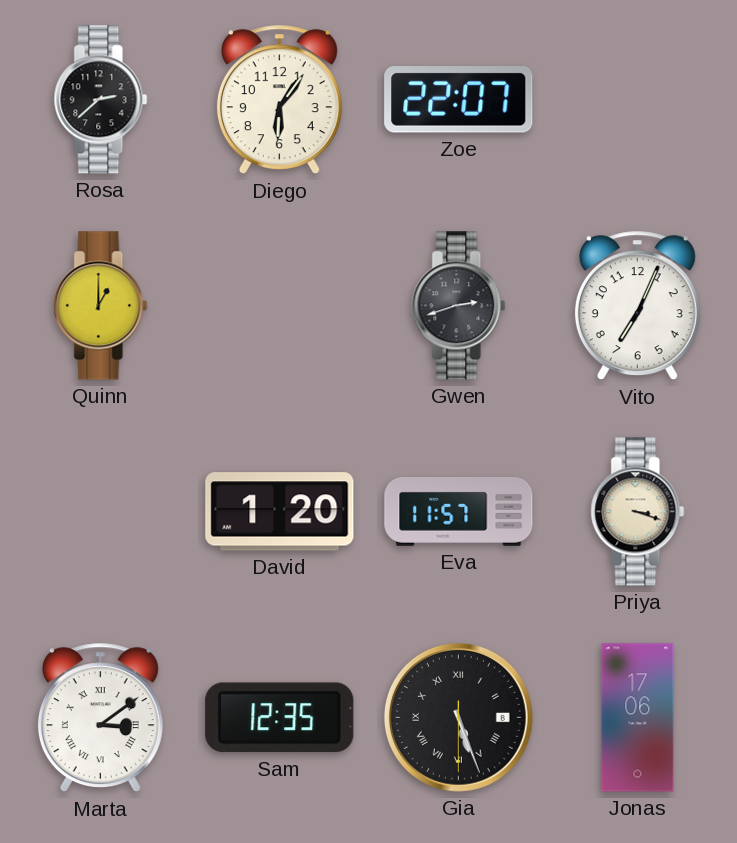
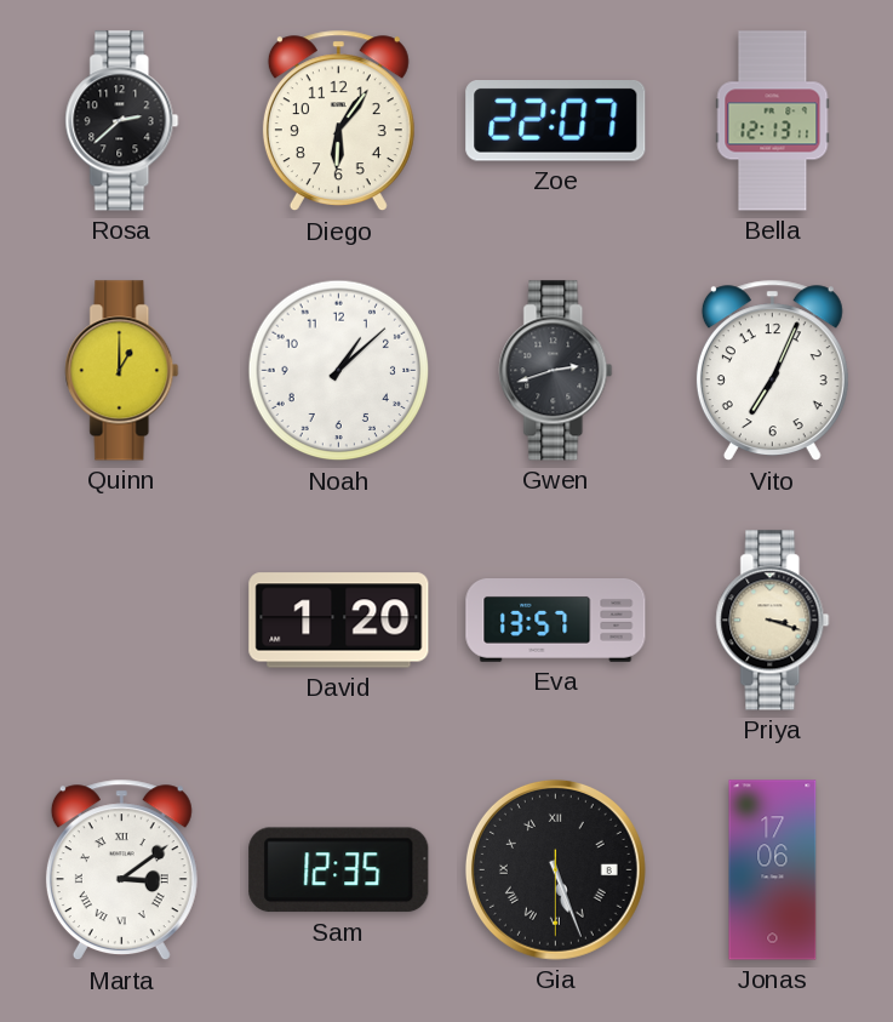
Bella: none -> 12:13 (773, 121)
Noah: none -> 1:08 (339, 371)
Eva: 11:57 -> 13:57 (556, 621)
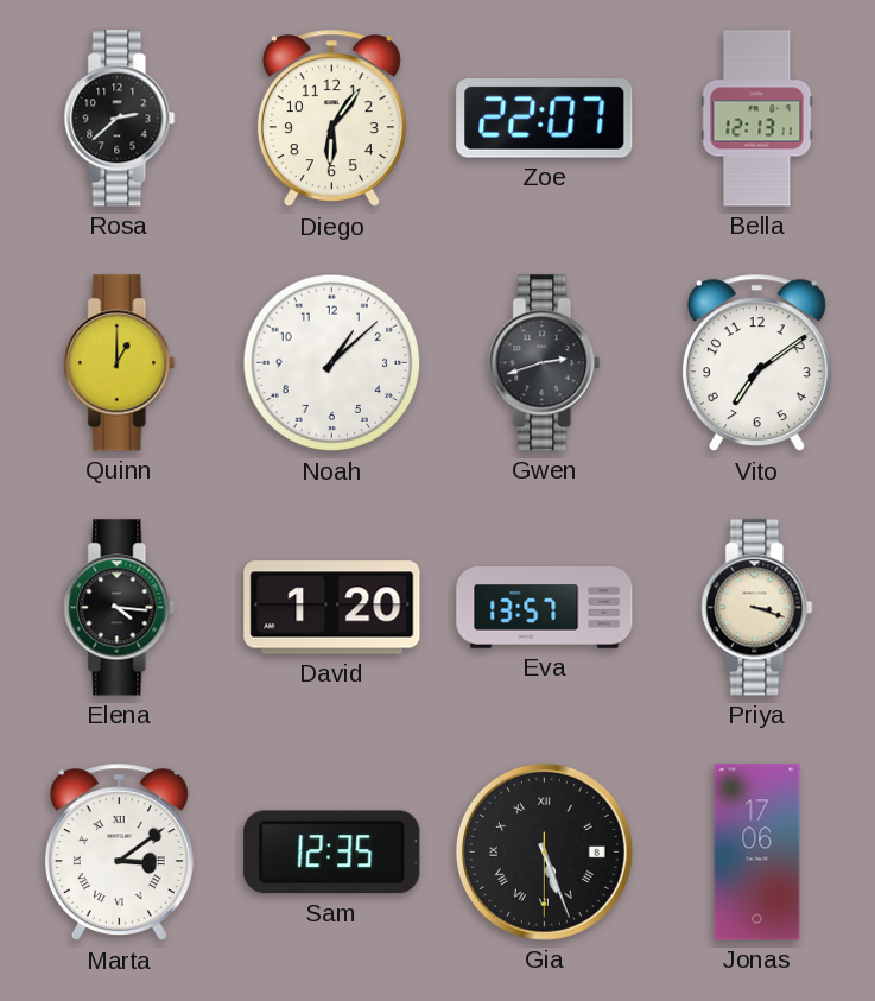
Vito: 7:04 -> 7:09 (756, 363)
Elena: none -> 4:16 (120, 608)
